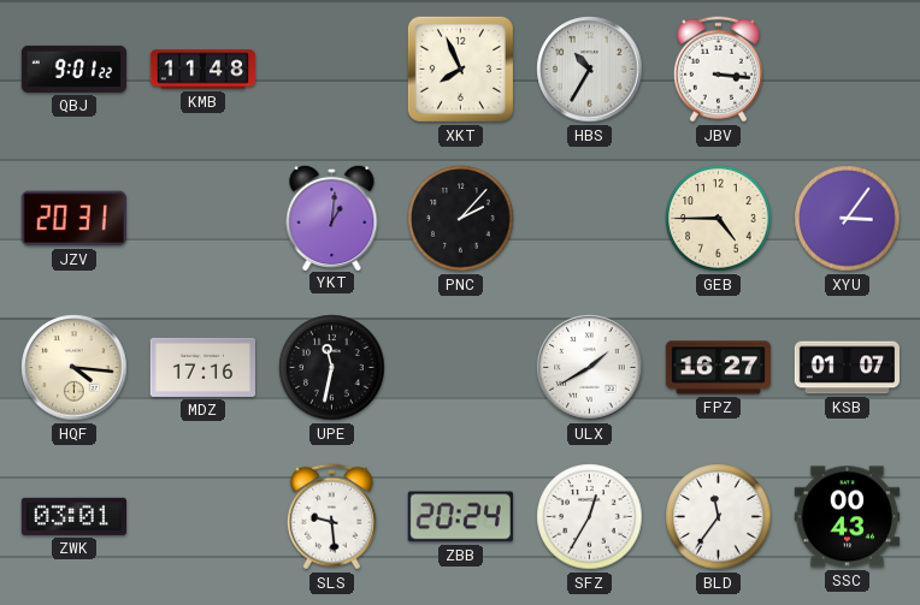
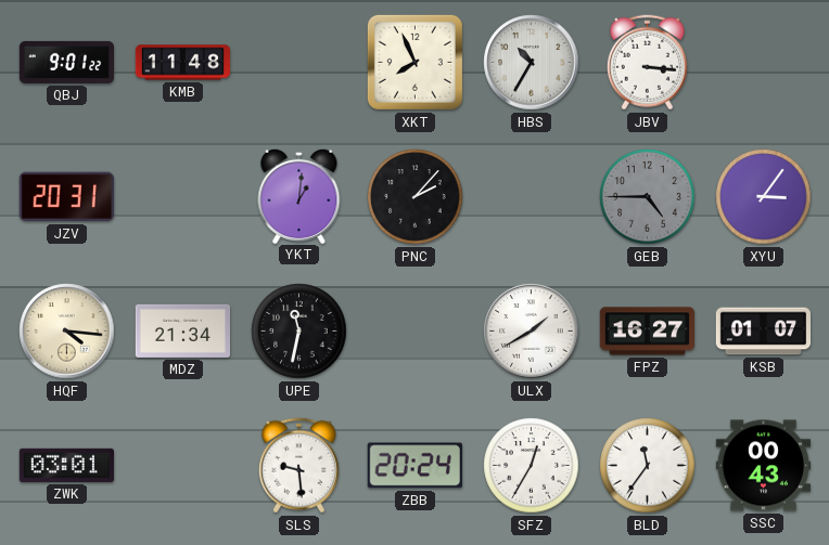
GEB dial: cream -> grey (648, 197)
MDZ: 17:16 -> 21:34 (182, 330)
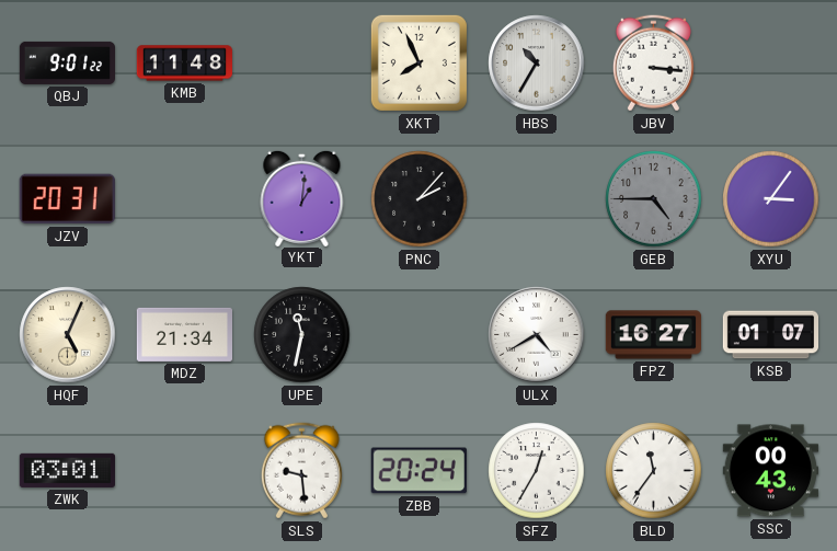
HQF: 4:16 -> 5:04 (68, 335)
ULX: 1:40 -> 4:40 (537, 335)
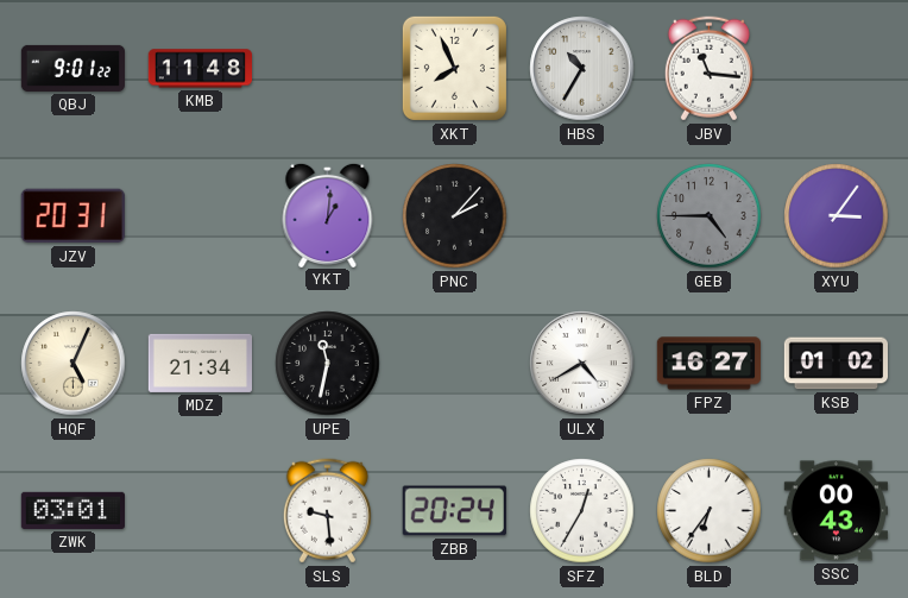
JBV: 3:16 -> 11:16 (708, 69)
KSB: 01:07 -> 01:02 (836, 364)
BLD: 11:36 -> 6:36 (710, 511)
